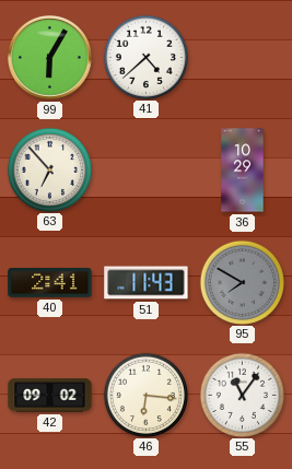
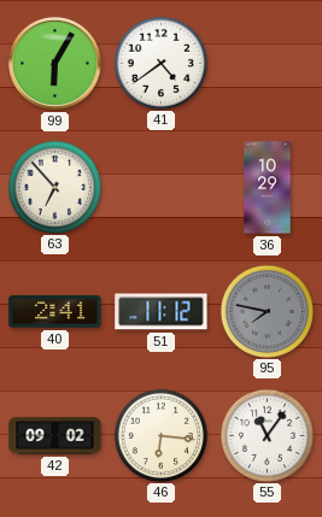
41: 4:38 -> 4:39 (160, 63)
51: 11:43 -> 11:12 (162, 312)
95: 7:50 -> 7:47 (267, 311)
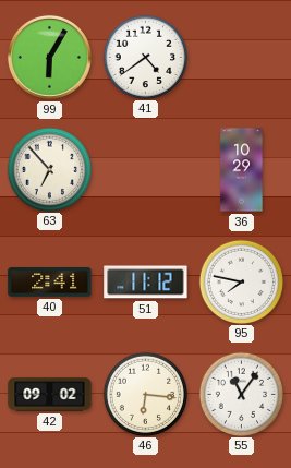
95 dial: grey -> white (241, 281)
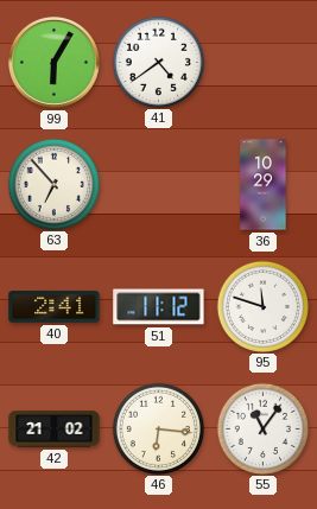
95: 7:47 -> 11:48 (262, 306)
42: 09:02 -> 21:02 (55, 430)
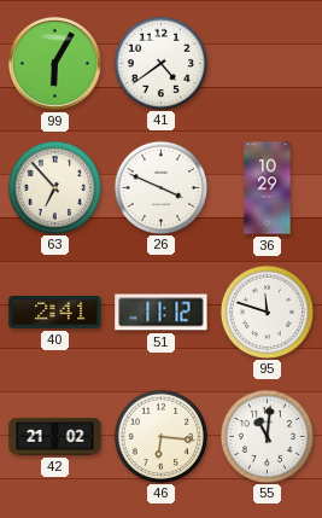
26: none -> 3:49 (160, 187)
55: 11:06 -> 11:01 (267, 436)
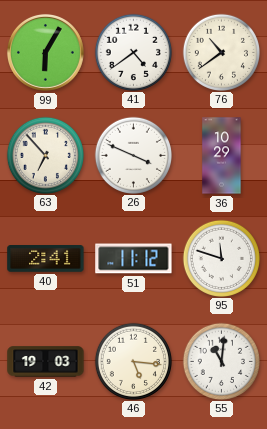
76: none -> 10:39 (221, 52)
42: 21:02 -> 19:03 (46, 362)
46: 6:16 -> 5:16 (133, 361)
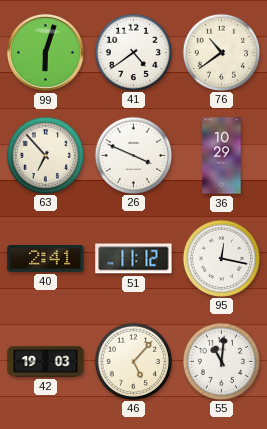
99: 6:05 -> 6:03 (45, 52)
95: 11:48 -> 12:17 (221, 258)
46: 5:16 -> 5:07 (133, 361)
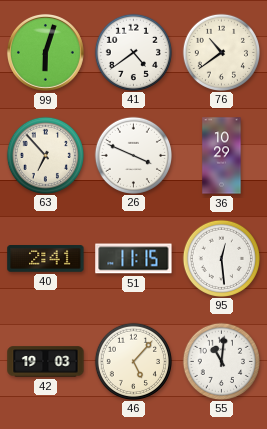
51: 11:12 -> 11:15 (134, 259)
95: 12:17 -> 12:29 (221, 258)
